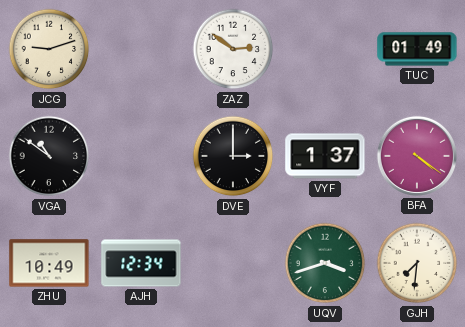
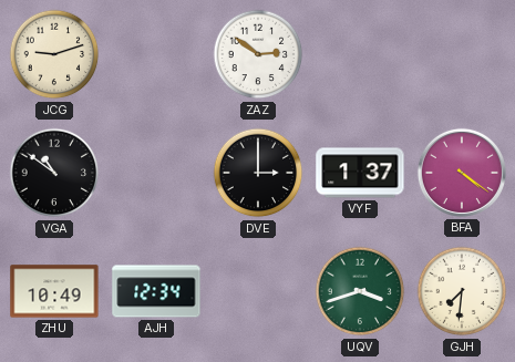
TUC: 01:49 -> none (417, 49)
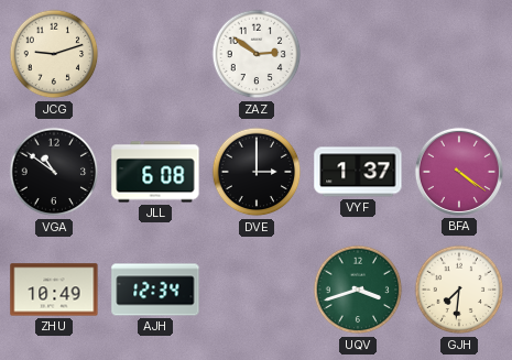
JLL: none -> 6:08 (155, 172)
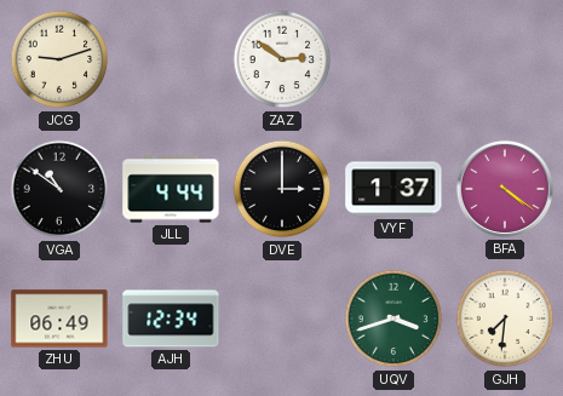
JLL: 6:08 -> 4:44 (171, 189)
ZHU: 10:49 -> 06:49 (59, 318)
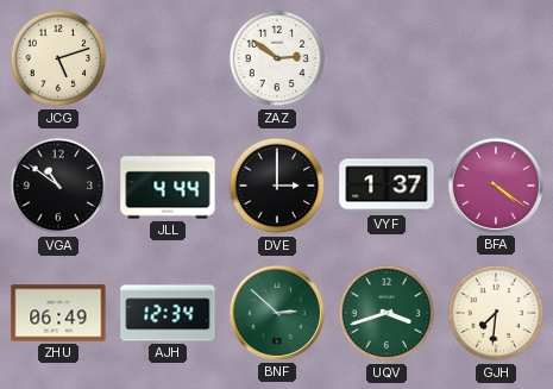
JCG: 9:12 -> 5:12 (58, 58)
BNF: none -> 2:52 (277, 313)
